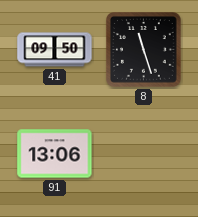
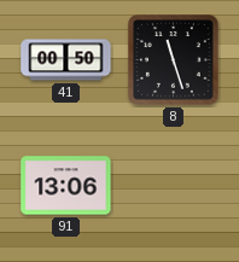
41: 09:50 -> 00:50 (66, 60)
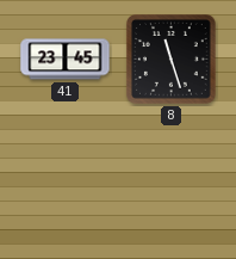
41: 00:50 -> 23:45 (66, 60)
91: 13:06 -> none (66, 186)
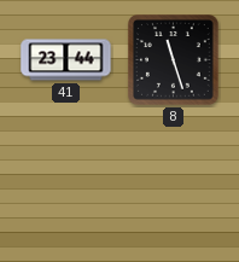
41: 23:45 -> 23:44 (66, 60)
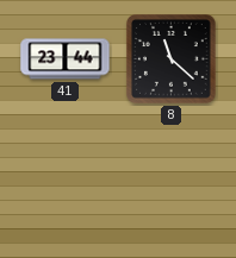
8: 11:27 -> 11:22 (172, 59)
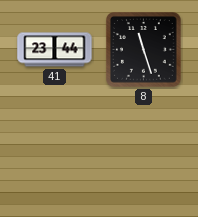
8: 11:22 -> 11:27 (144, 50)
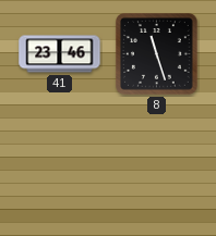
41: 23:44 -> 23:46 (60, 54)
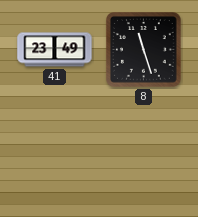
41: 23:46 -> 23:49 (55, 50)
